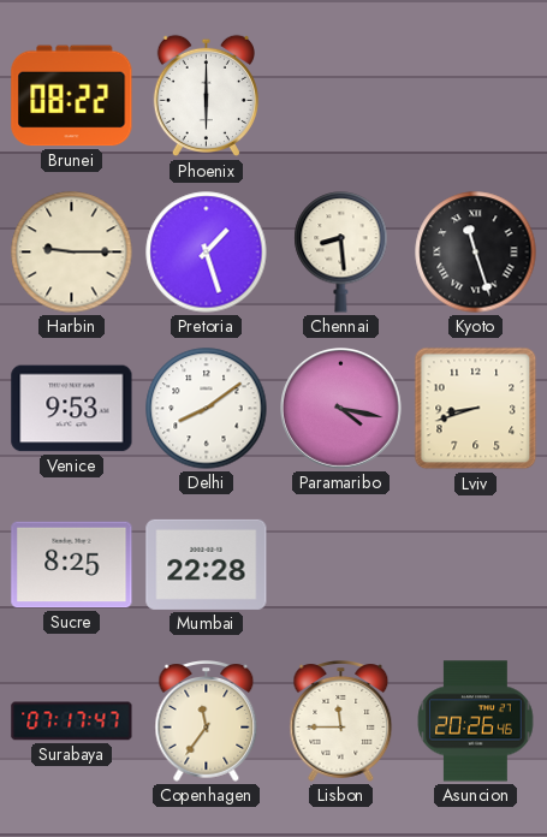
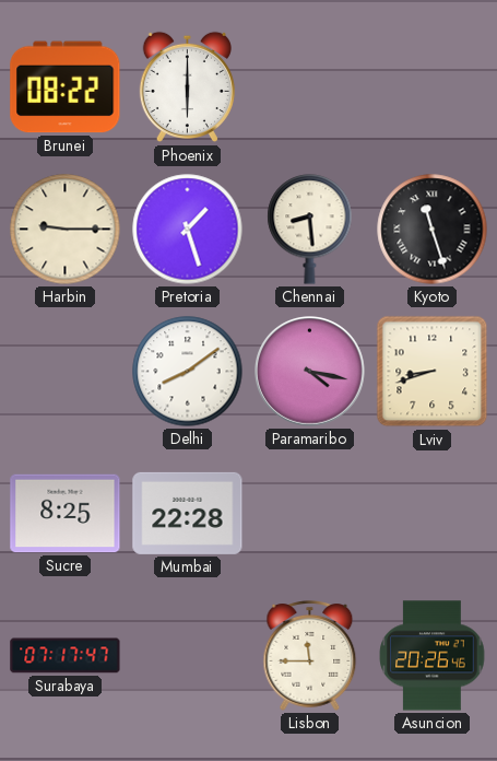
Venice: 9:53 -> none (72, 409)
Copenhagen: 11:36 -> none (207, 722)
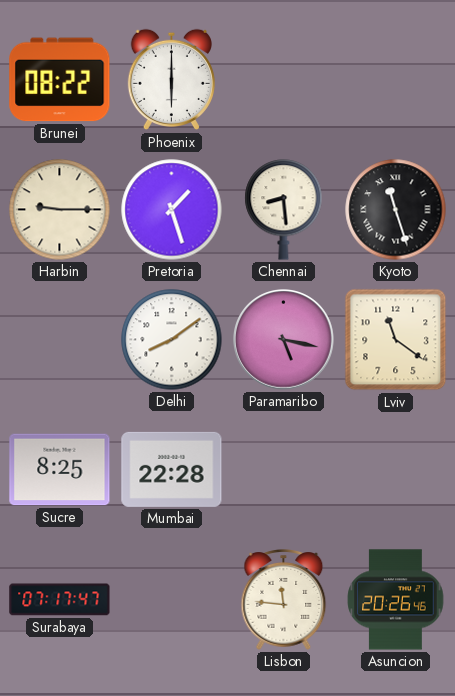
Paramaribo: 4:17 -> 5:17 (284, 340)
Lviv: 8:42 -> 11:21 (396, 340)
Lisbon: 11:45 -> 11:46 (284, 600)
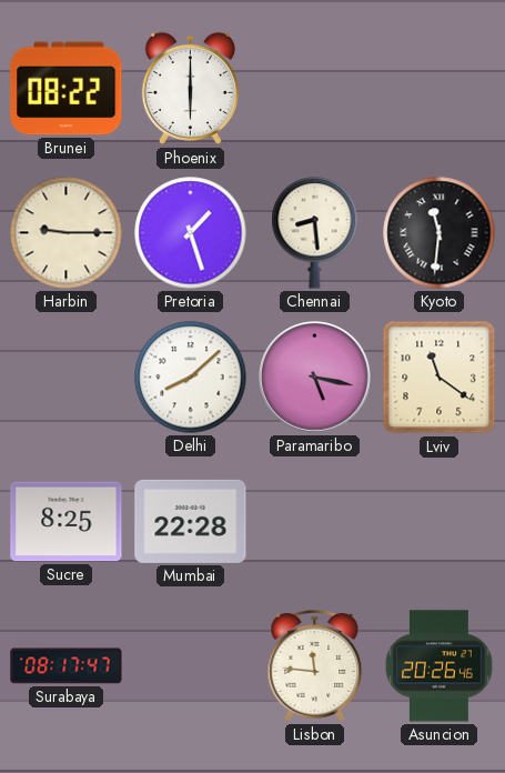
Kyoto: 11:27 -> 11:31 (440, 233)
Delhi: 8:09 -> 8:08 (191, 378)
Surabaya: 07:17 -> 08:17 (67, 666)
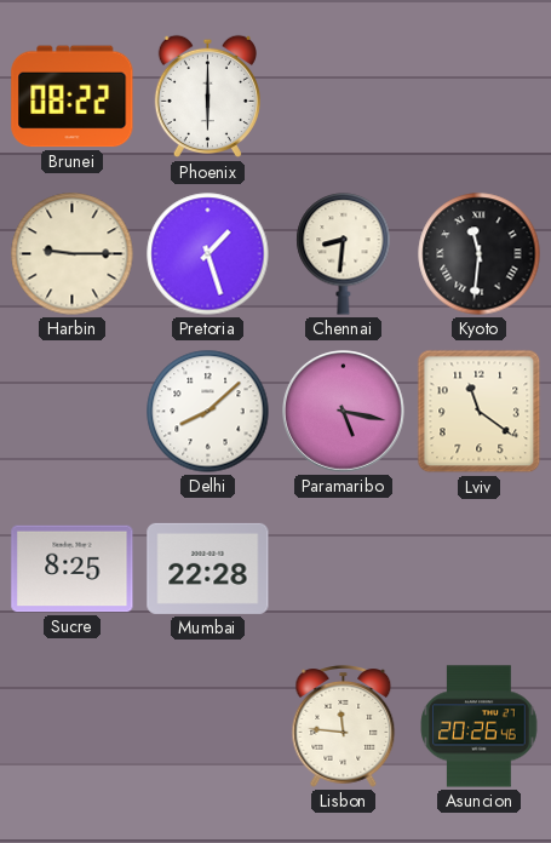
Chennai: 8:29 -> 8:31 (344, 254)
Surabaya: 08:17 -> none (67, 666)
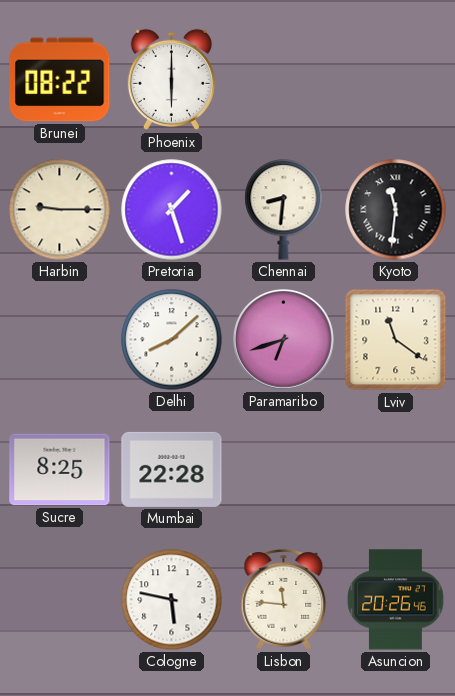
Paramaribo: 5:17 -> 6:42 (284, 340)
Cologne: none -> 5:47 (172, 600)
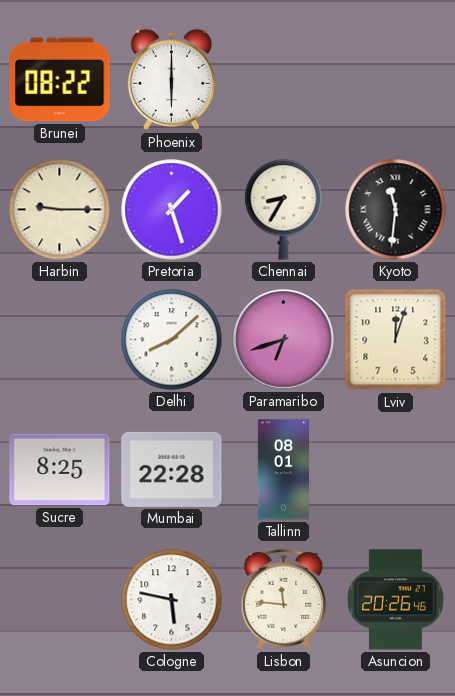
Chennai: 8:31 -> 8:35 (284, 210)
Lviv: 11:21 -> 12:03 (396, 340)
Tallinn: none -> 08:01 (283, 470)
